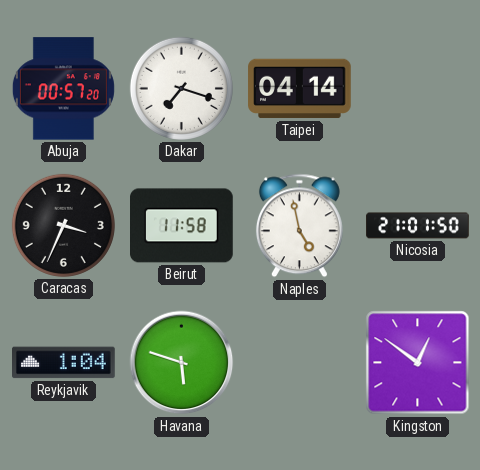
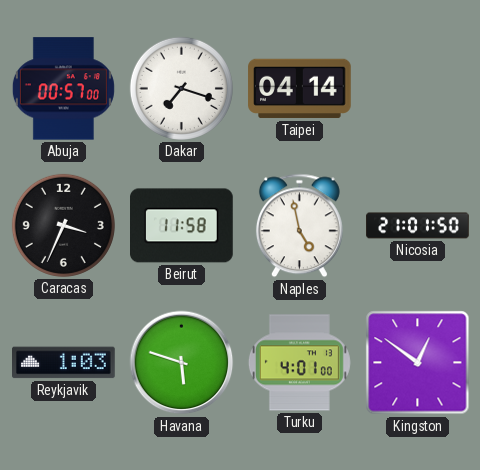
Abuja: 00:57:20 -> 00:57:00 (63, 89)
Reykjavik: 1:04 -> 1:03 (64, 363)
Turku: none -> 4:01 (299, 363)
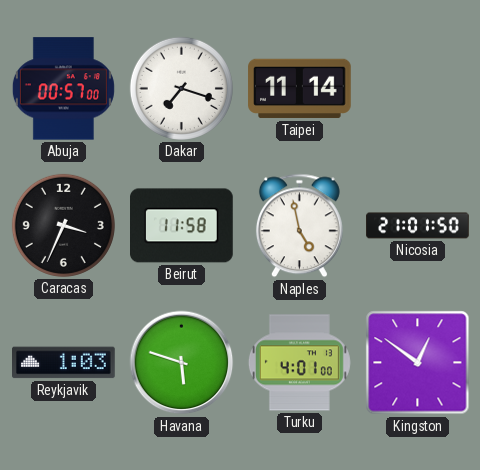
Taipei: 04:14 -> 11:14 (300, 89)
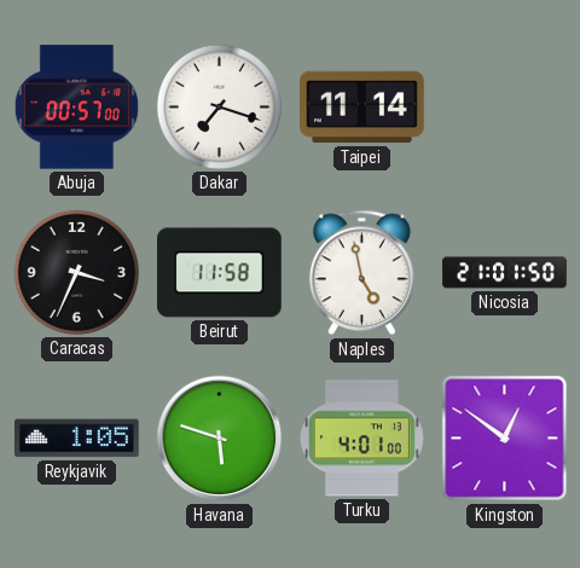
Reykjavik: 1:03 -> 1:05 (77, 439)
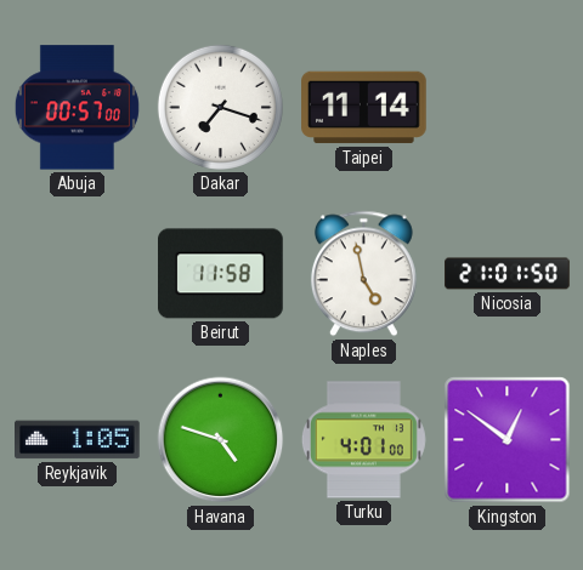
Caracas: 3:34 -> none (76, 272)
Havana: 5:48 -> 4:48 (221, 440)
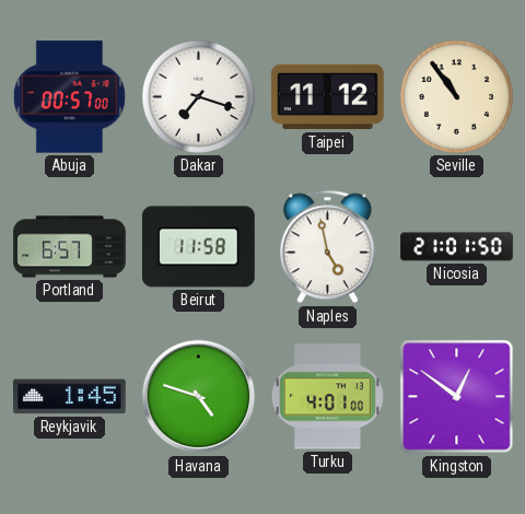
Taipei: 11:14 -> 11:12 (328, 97)
Seville: none -> 10:54 (456, 96)
Portland: none -> 6:57 (70, 247)
Reykjavik: 1:05 -> 1:45 (70, 397)
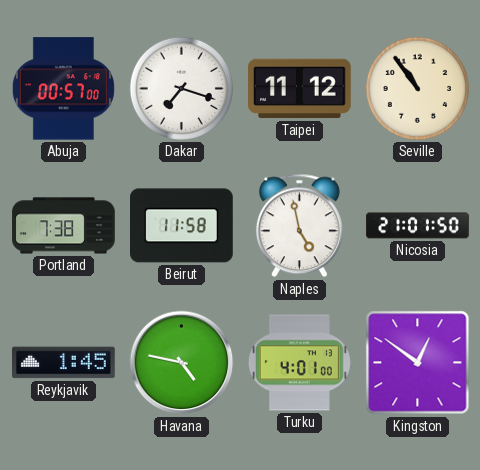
Portland: 6:57 -> 7:38 (64, 226)
Havana: 4:48 -> 4:47 (182, 363)
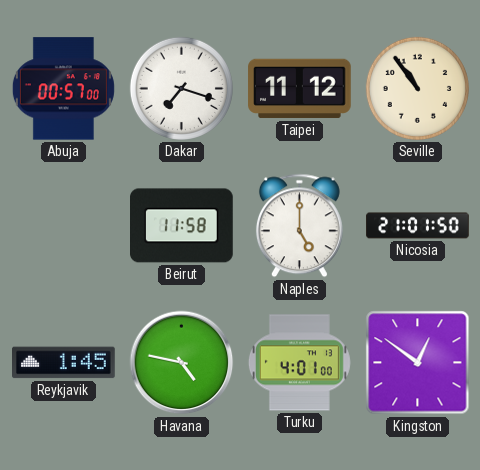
Portland: 7:38 -> none (64, 226)
Naples: 4:58 -> 5:00 (299, 226)
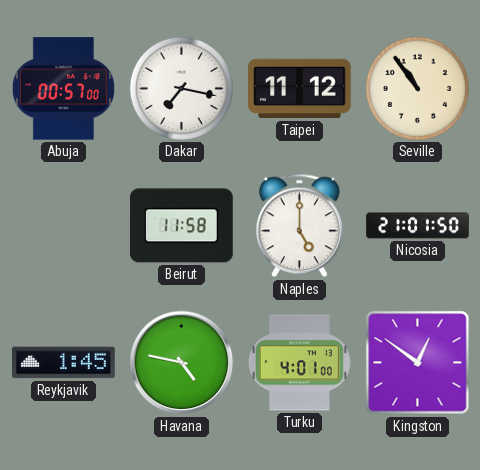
Dakar: 7:18 -> 7:17 (181, 88)
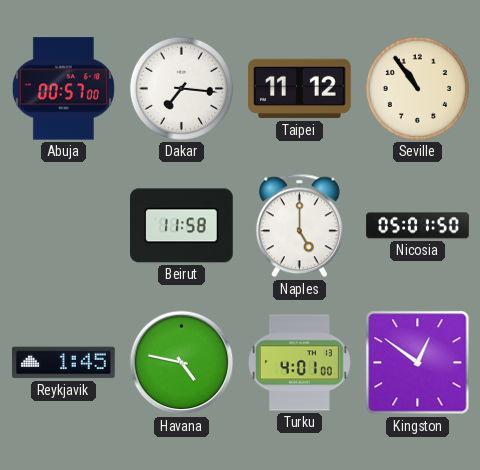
Dakar: 7:17 -> 7:16 (181, 88)
Nicosia: 21:01 -> 05:01 (418, 226)
